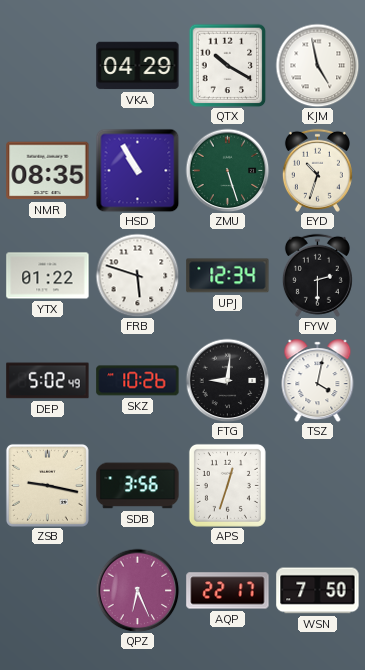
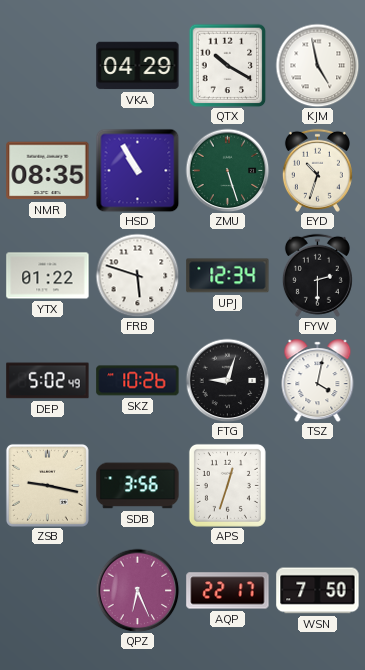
FTG: 9:01 -> 9:03 (227, 380)
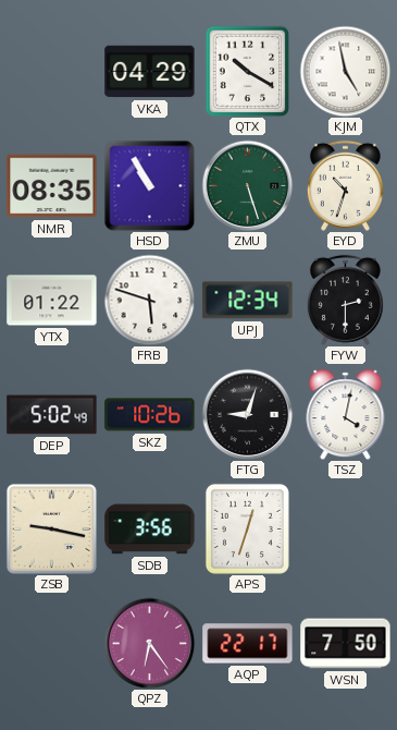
QPZ: 6:26 -> 6:24 (149, 643)
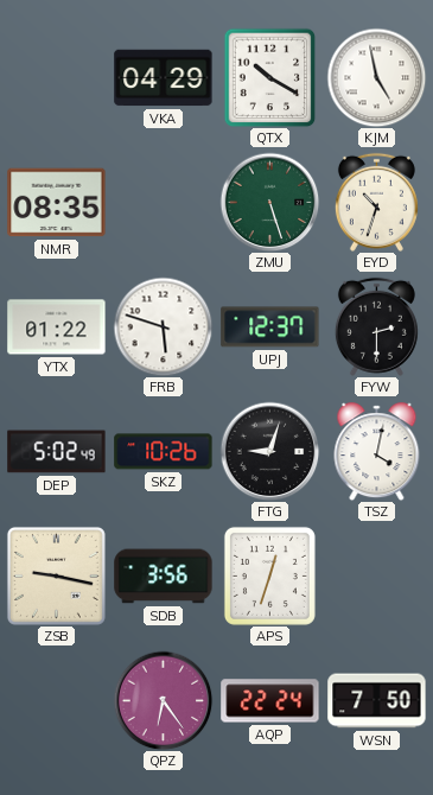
HSD: 10:55 -> none (149, 185)
UPJ: 12:34 -> 12:37 (270, 327)
AQP: 22:17 -> 22:24 (270, 701)
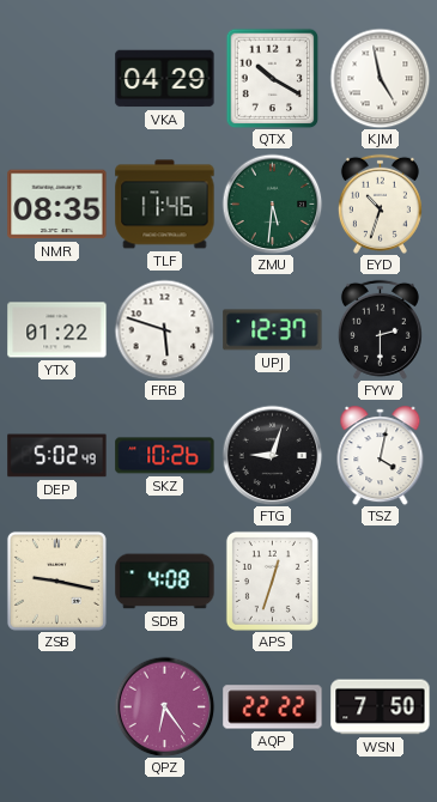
TLF: none -> 11:46 (165, 205)
ZMU: 5:27 -> 5:31 (272, 203)
SDB: 3:56 -> 4:08 (165, 582)
AQP: 22:24 -> 22:22 (273, 707)
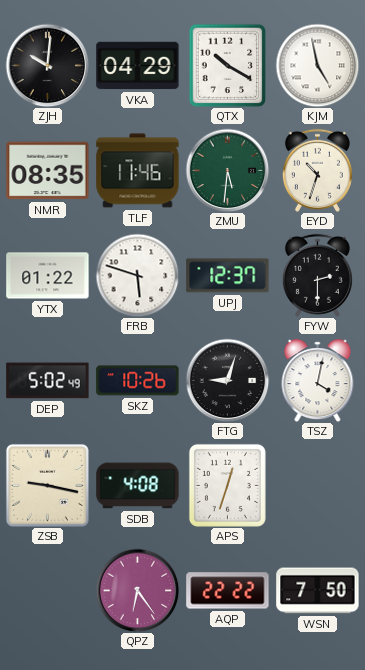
ZJH: none -> 10:01 (47, 65)
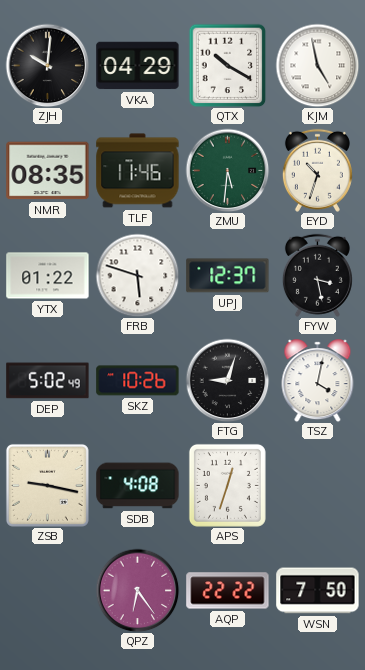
FYW: 2:30 -> 3:28 (317, 275)
